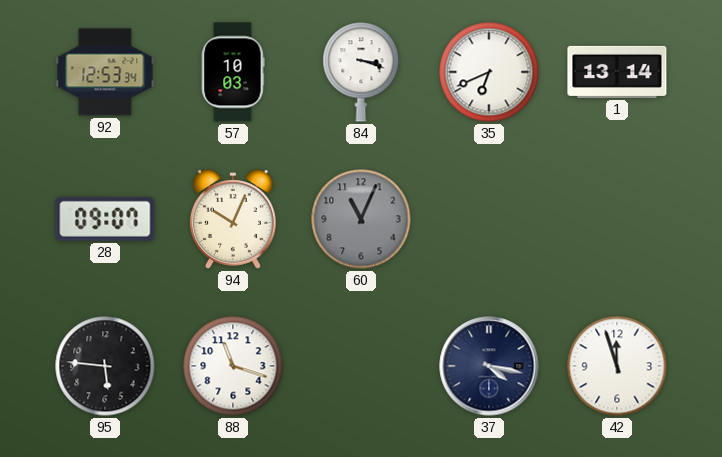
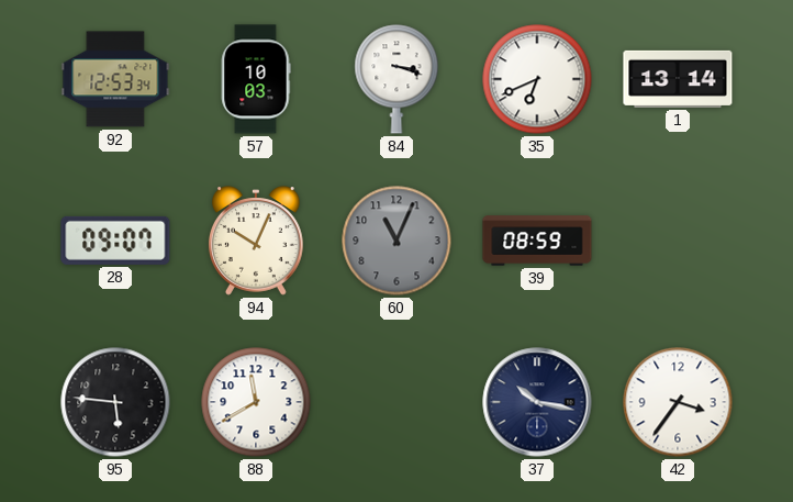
39: none -> 08:59 (537, 241)
88: 11:18 -> 11:40 (256, 402)
37: 4:17 -> 10:17 (537, 402)
42: 11:57 -> 3:36 (678, 402)
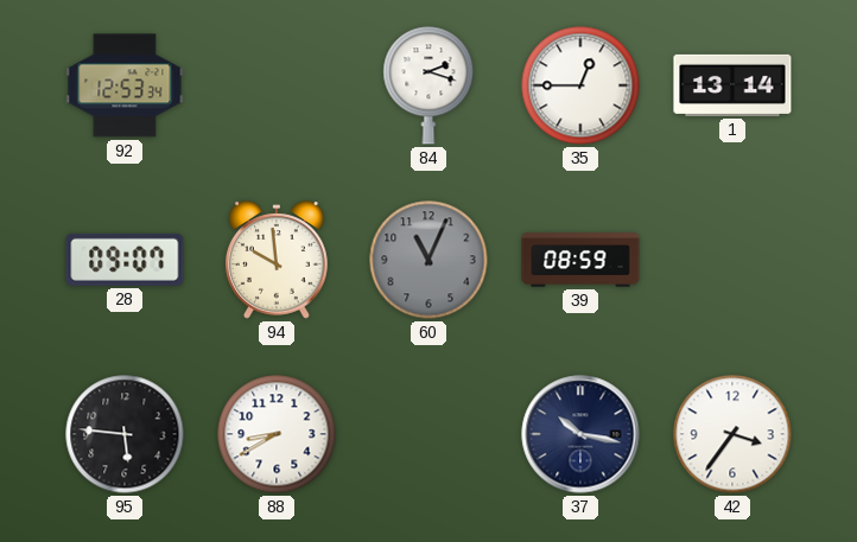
57: 10:03 -> none (256, 79)
84: 3:18 -> 2:18 (429, 85)
35: 6:41 -> 12:45 (580, 85)
94: 10:04 -> 9:59 (277, 260)
88: 11:40 -> 8:40 (277, 434)
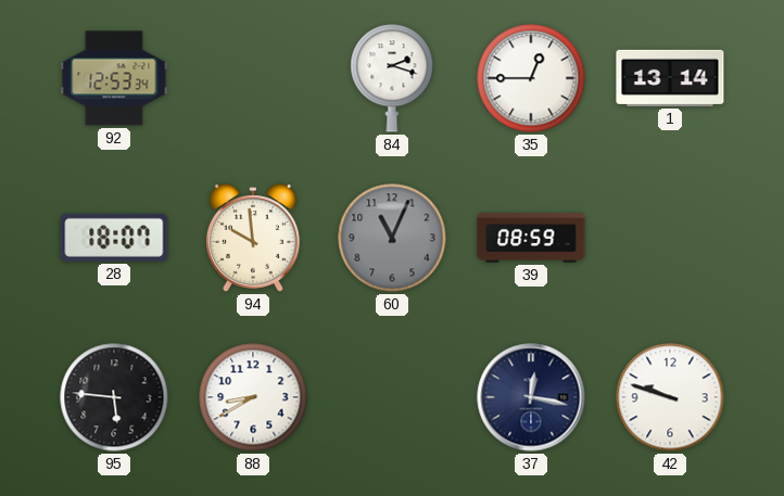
28: 09:07 -> 18:07 (114, 238)
37: 10:17 -> 12:17 (531, 397)
42: 3:36 -> 9:48 (670, 397)
